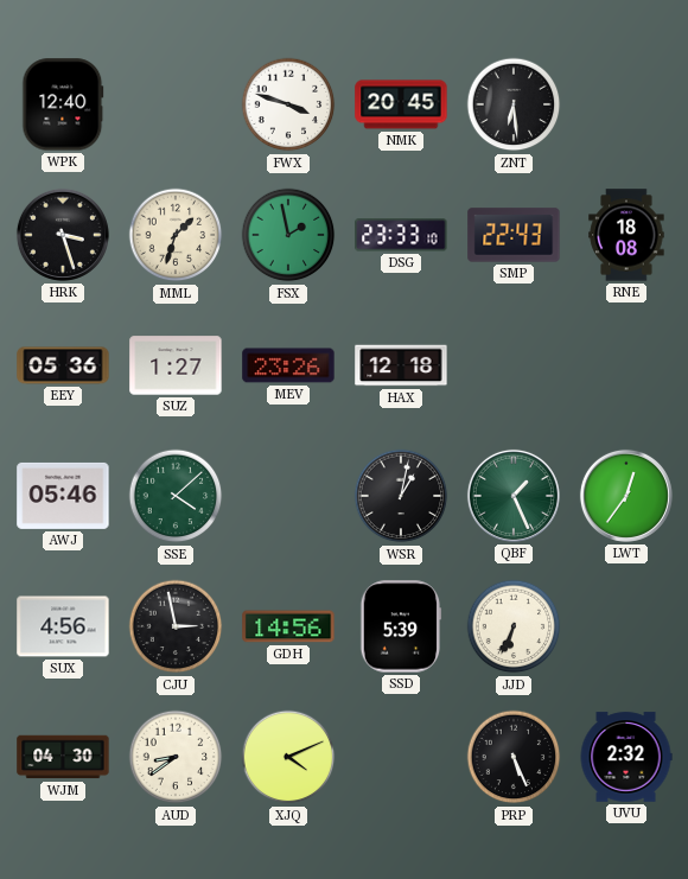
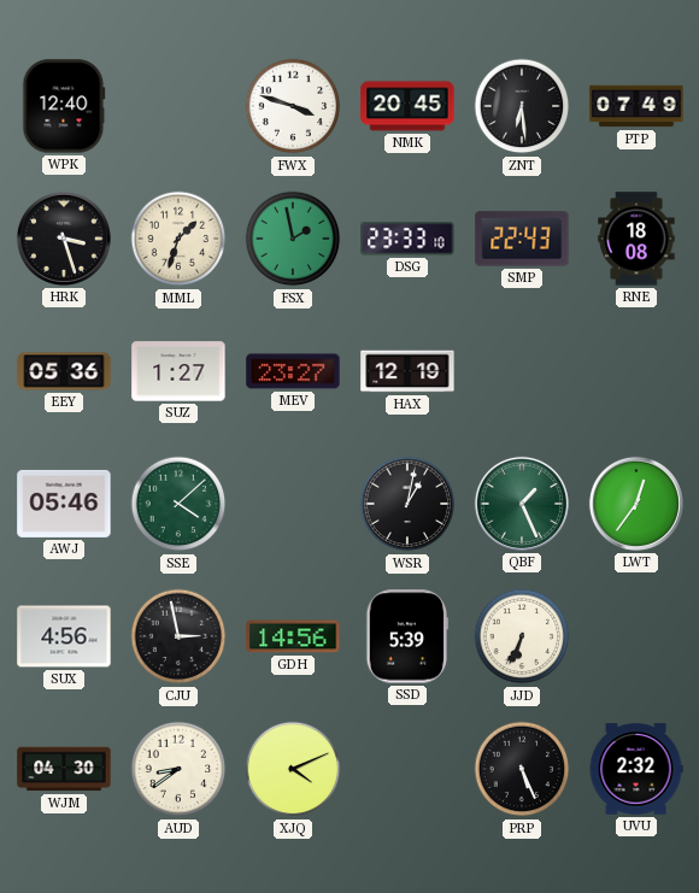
PTP: none -> 07:49 (636, 106)
MEV: 23:26 -> 23:27 (293, 371)
HAX: 12:18 -> 12:19 (407, 371)
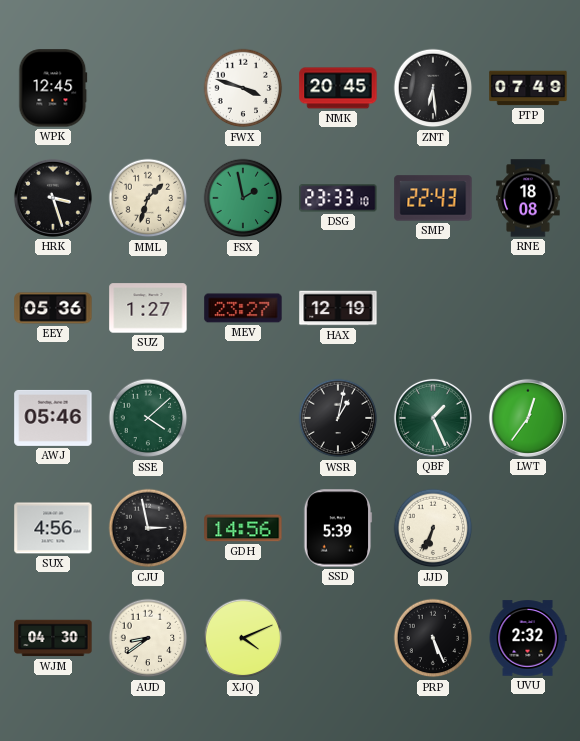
WPK: 12:40 -> 12:45 (53, 88)
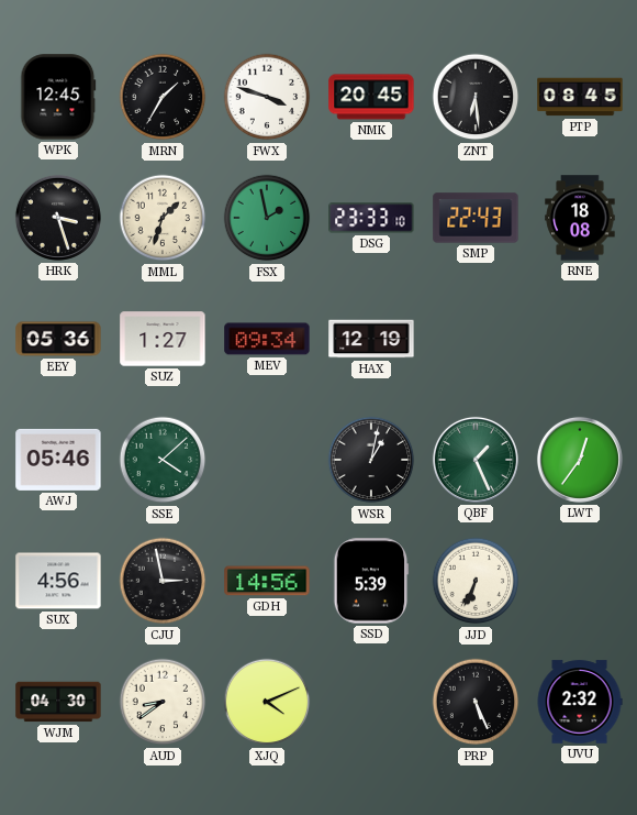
MRN: none -> 1:35 (163, 97)
PTP: 07:49 -> 08:45 (580, 97)
MEV: 23:27 -> 09:34 (267, 339)
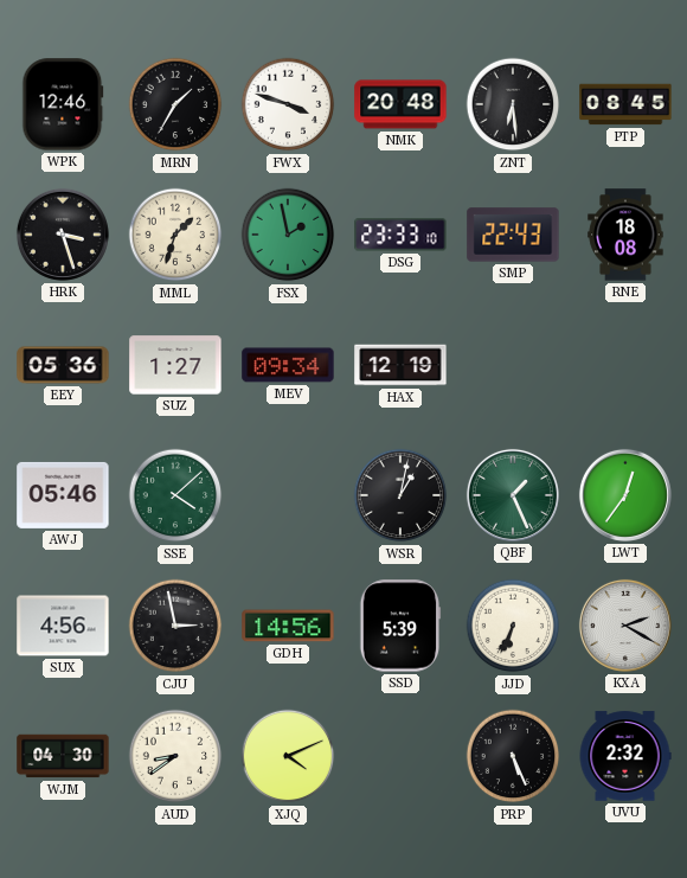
WPK: 12:45 -> 12:46 (63, 104)
NMK: 20:45 -> 20:48 (400, 104)
KXA: none -> 2:20 (625, 626)
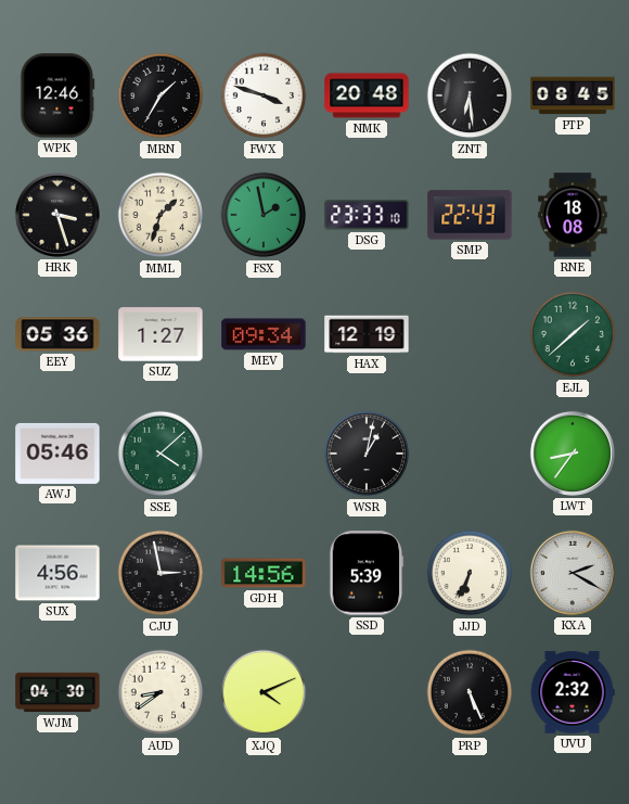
EJL: none -> 1:38 (573, 334)
QBF: 1:26 -> none (513, 495)
LWT: 12:36 -> 8:36 (573, 454)
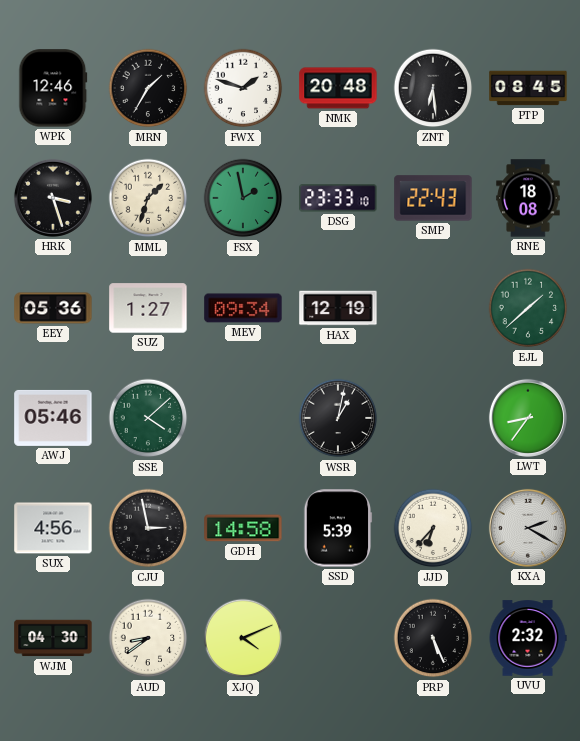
FWX: 3:48 -> 1:48 (243, 88)
GDH: 14:56 -> 14:58 (243, 528)
JJD: 6:34 -> 6:37 (433, 528)
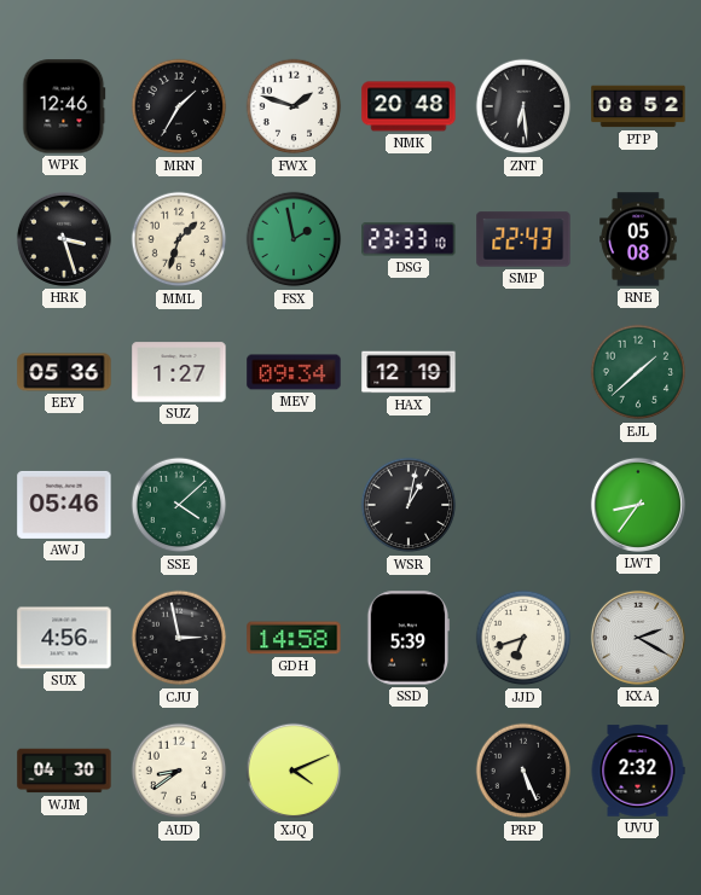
PTP: 08:45 -> 08:52 (638, 106)
RNE: 18:08 -> 05:08 (638, 239)
JJD: 6:37 -> 6:42 (523, 638)
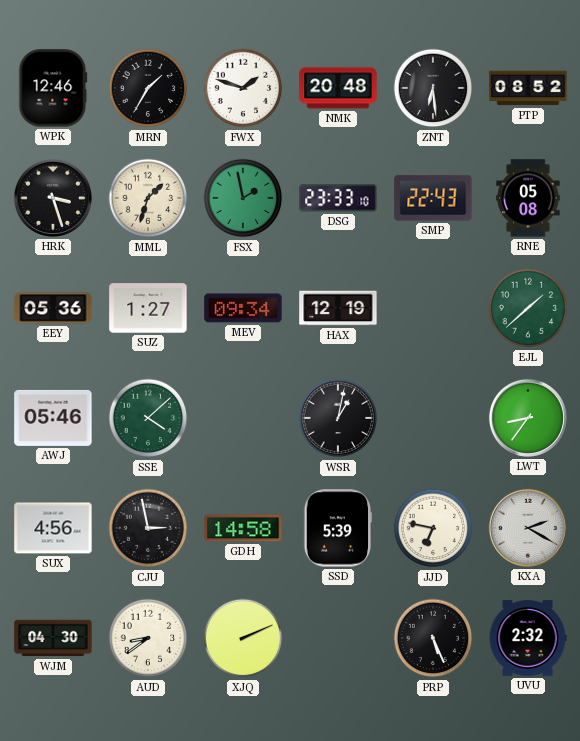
JJD: 6:42 -> 6:47 (433, 528)
XJQ: 4:11 -> 2:11 (243, 638)
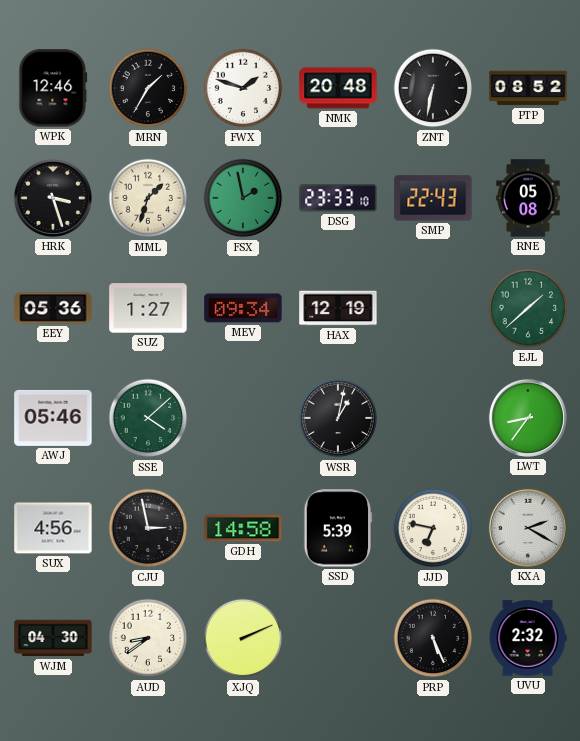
ZNT: 6:29 -> 6:32 (433, 88)
